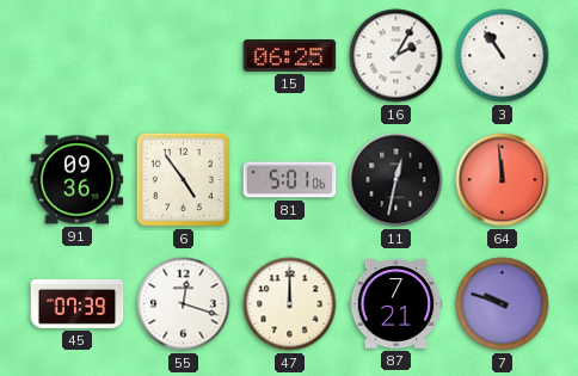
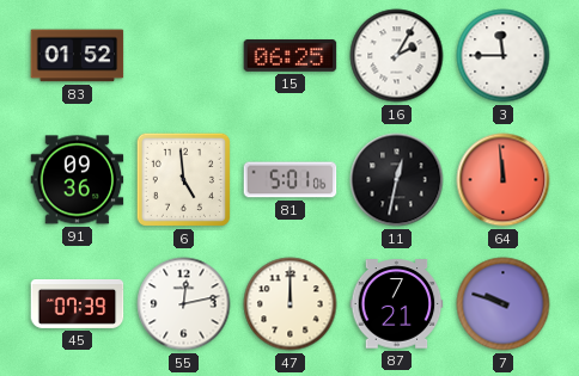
83: none -> 01:52 (78, 56)
3: 10:54 -> 11:45 (504, 56)
6: 4:54 -> 4:59 (183, 179)
55: 12:18 -> 12:13 (184, 304)
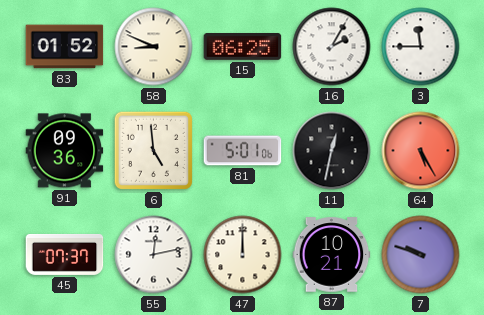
58: none -> 8:49 (154, 47)
64: 11:59 -> 5:25 (421, 151)
45: 07:39 -> 07:37 (65, 254)
87: 7:21 -> 10:21 (332, 255)
